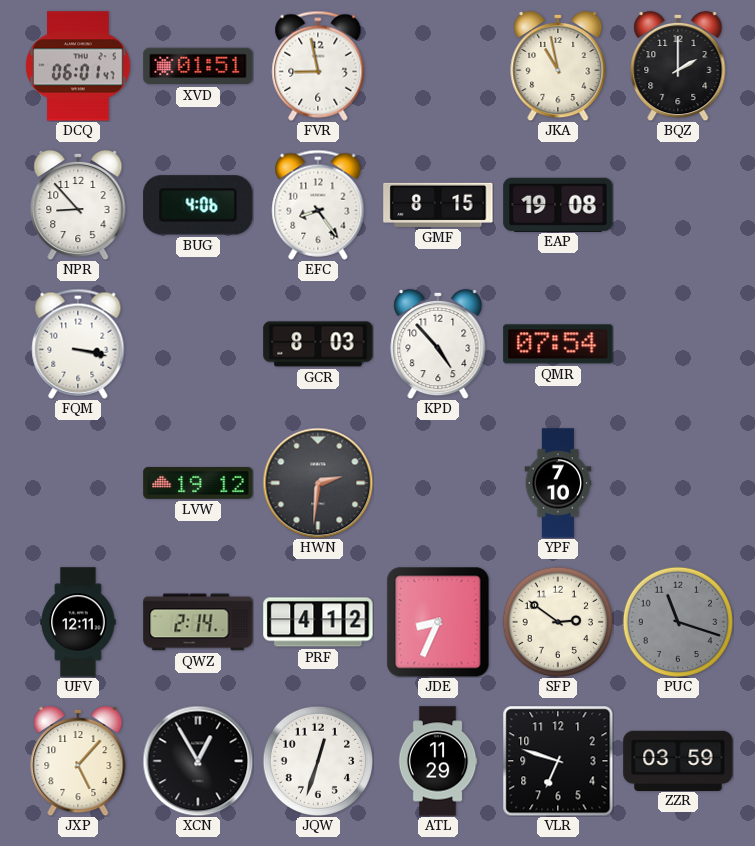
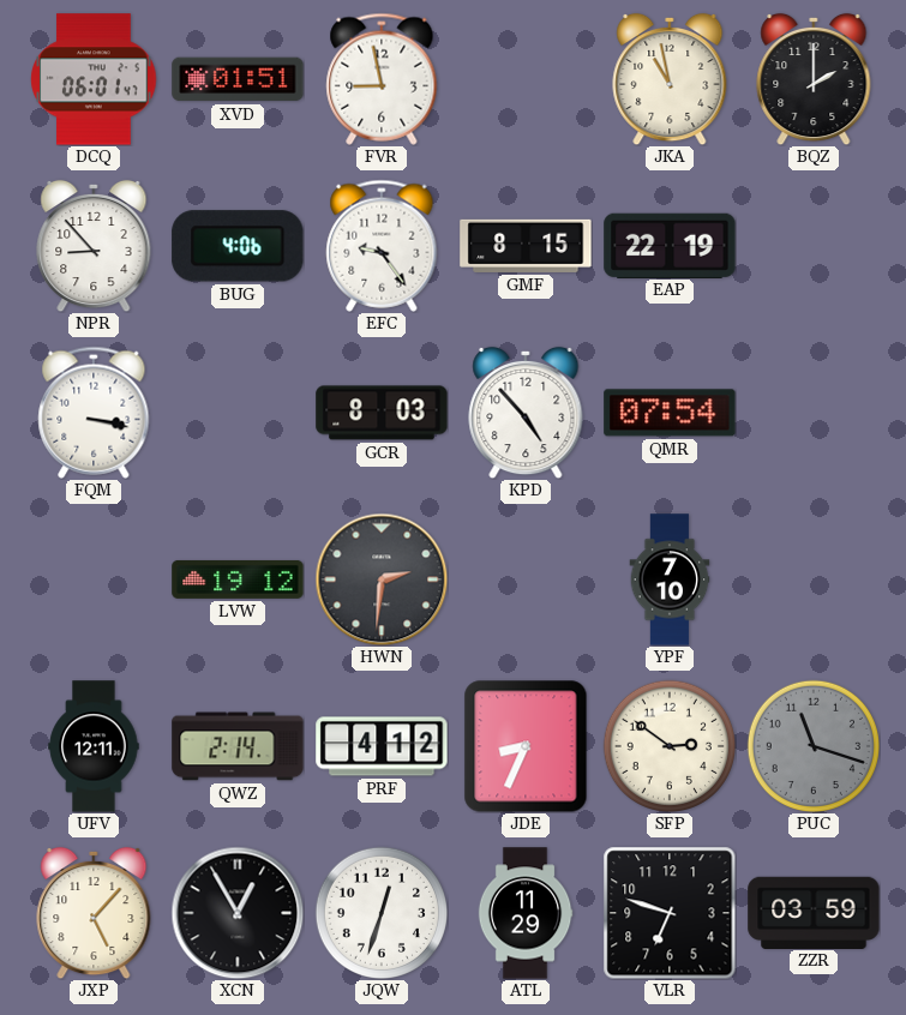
EFC: 8:24 -> 9:24 (382, 246)
EAP: 19:08 -> 22:19 (670, 245)
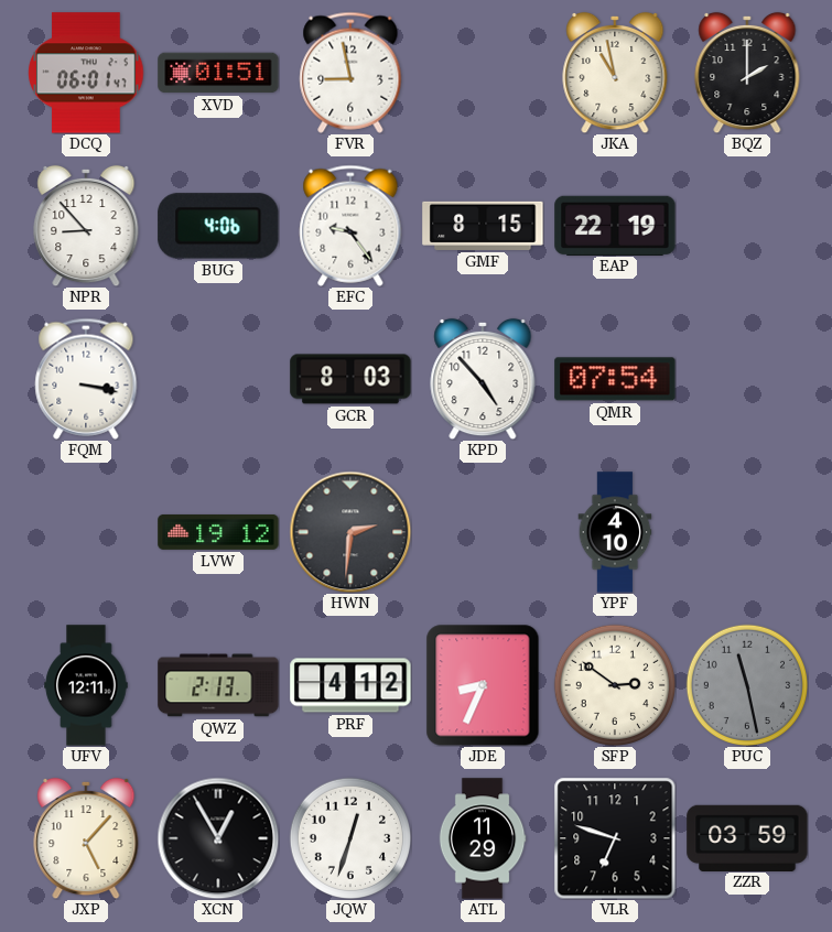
YPF: 7:10 -> 4:10 (615, 532)
QWZ: 2:14 -> 2:13 (218, 685)
PUC: 11:18 -> 11:28 (746, 684)
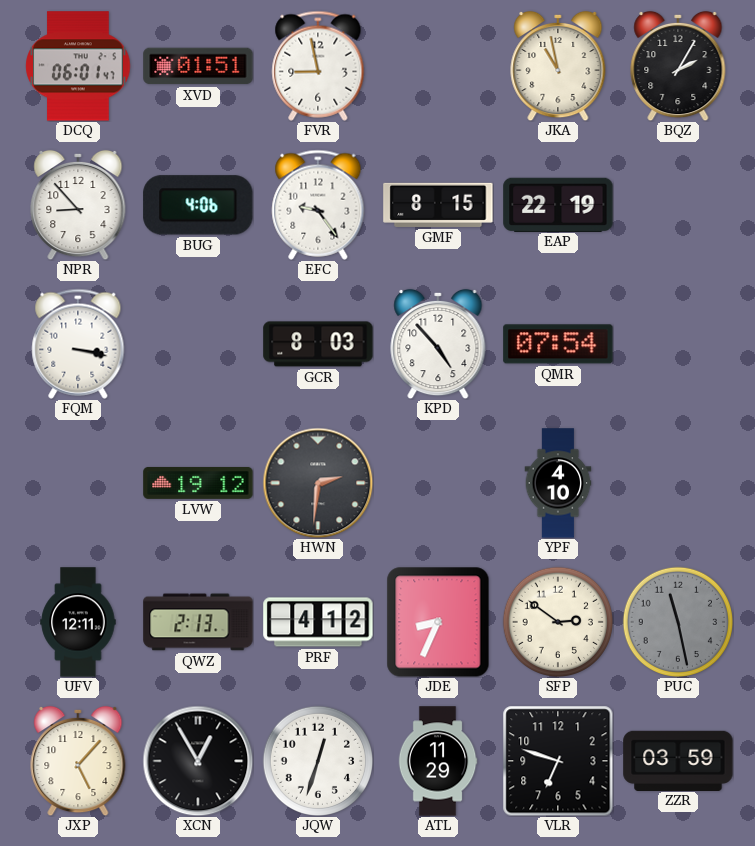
BQZ: 2:00 -> 2:05 (678, 66)
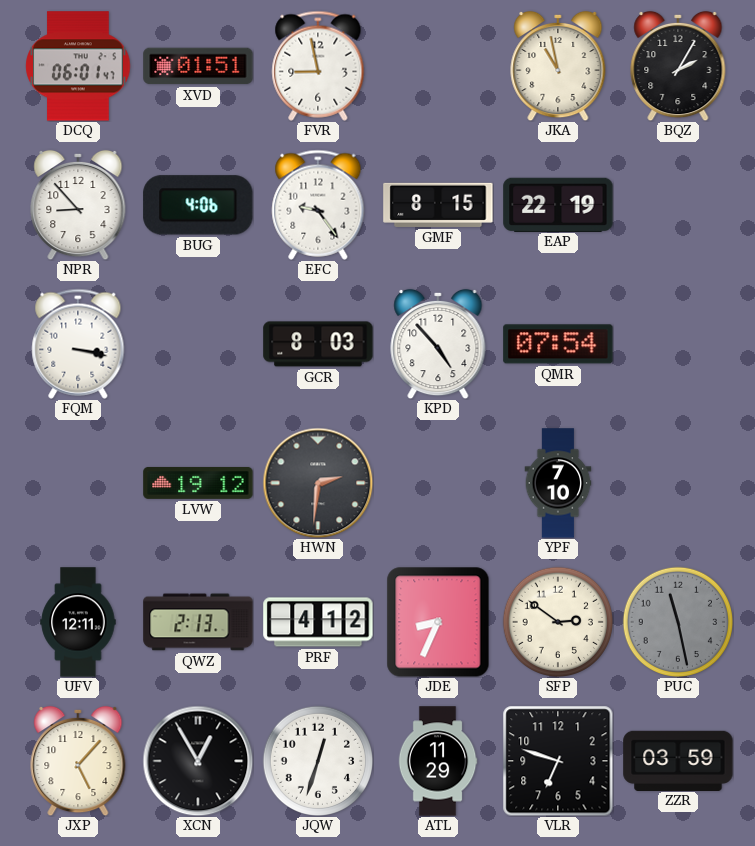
YPF: 4:10 -> 7:10 (558, 483)
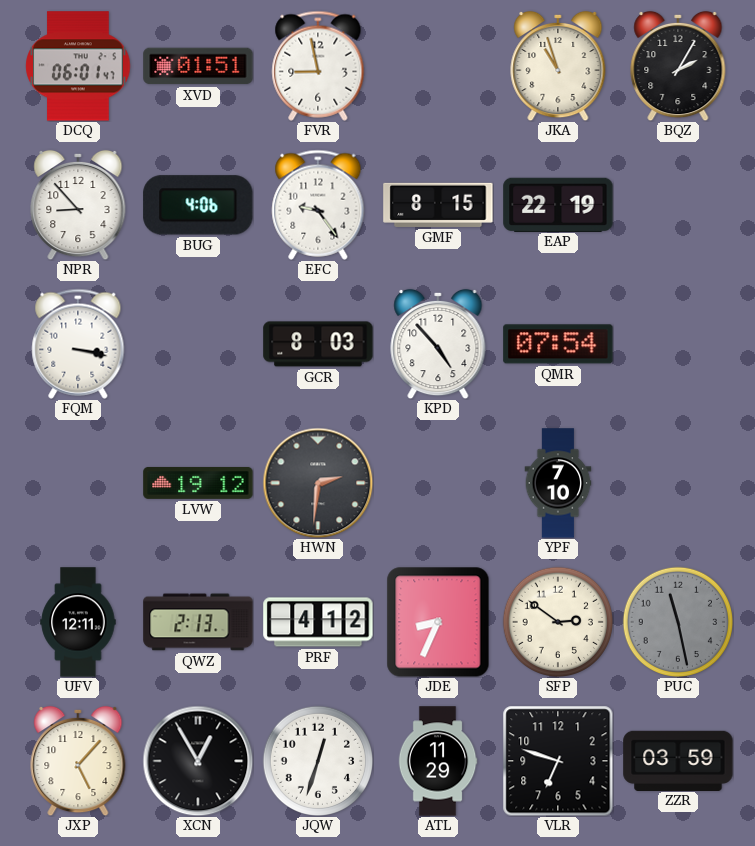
JKA: 10:58 -> 10:57 (558, 66)
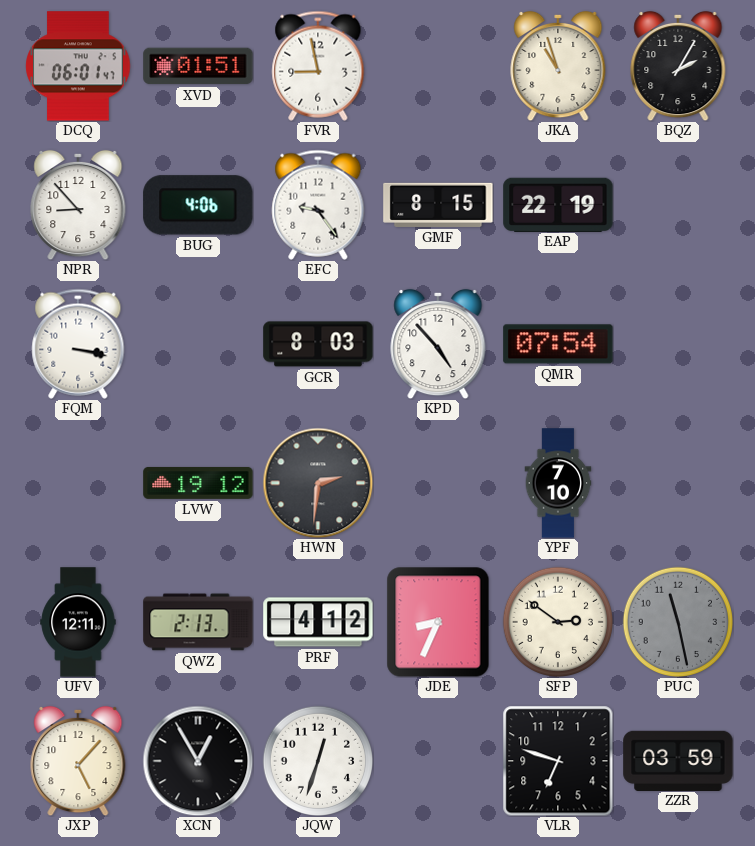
ATL: 11:29 -> none (438, 761)
